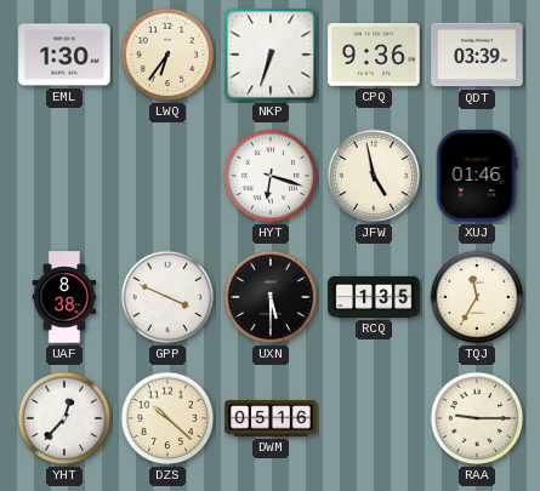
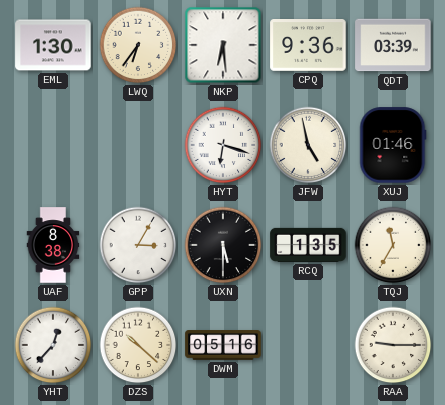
NKP: 6:33 -> 6:29 (223, 45)
GPP: 3:49 -> 3:05 (138, 245)
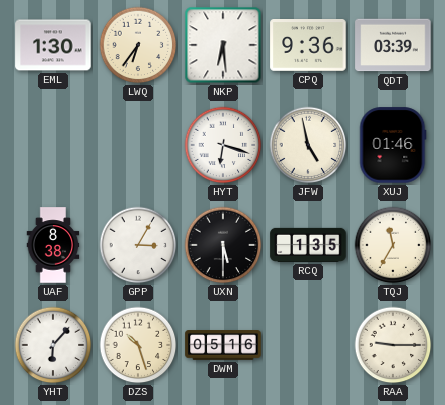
YHT: 12:37 -> 6:07 (53, 345)
DZS: 10:22 -> 10:27 (138, 345)
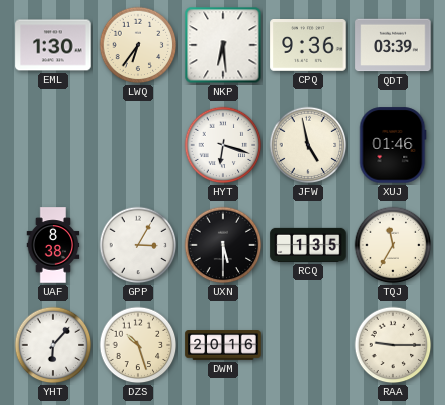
DWM: 05:16 -> 20:16 (223, 345)
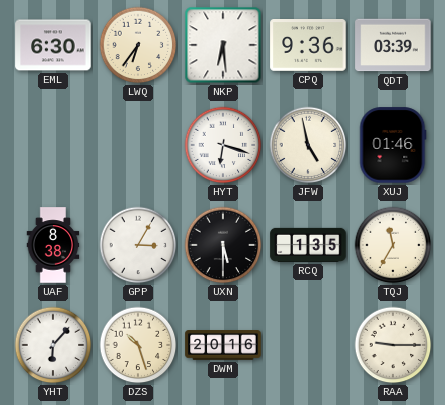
EML: 1:30 -> 6:30 (53, 45)
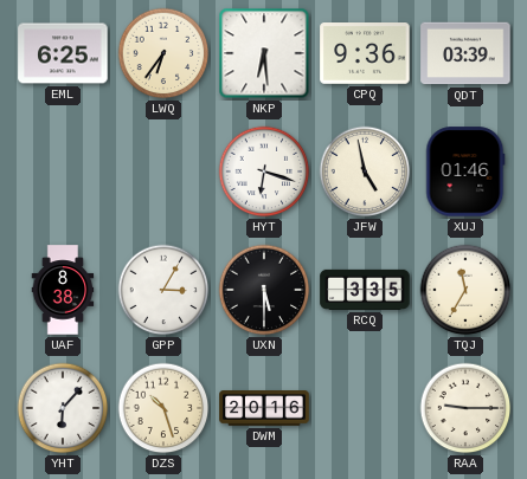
EML: 6:30 -> 6:25 (63, 53)
RCQ: 1:35 -> 3:35 (365, 290)
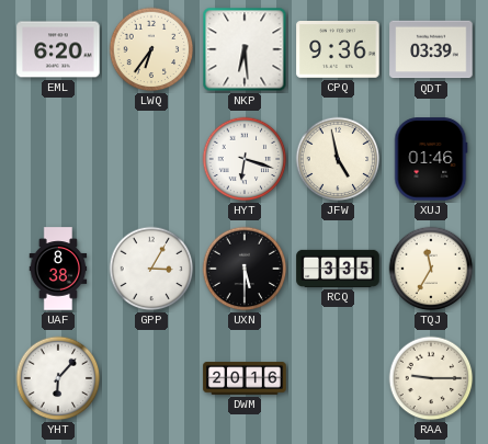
EML: 6:25 -> 6:20 (58, 49)
DZS: 10:27 -> none (163, 408)
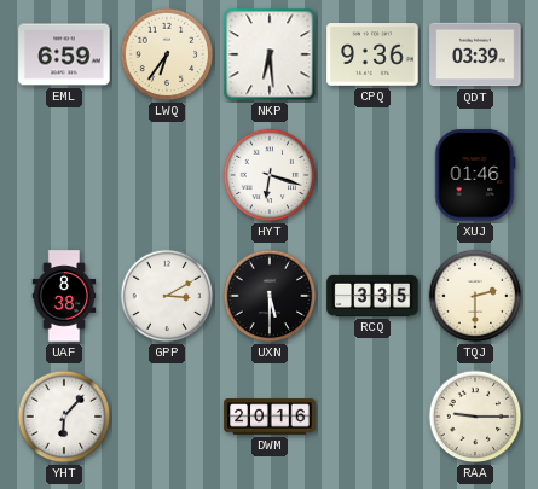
EML: 6:20 -> 6:59 (64, 54)
JFW: 4:58 -> none (338, 159)
GPP: 3:05 -> 3:10 (167, 296)
TQJ: 11:35 -> 2:30 (475, 296)
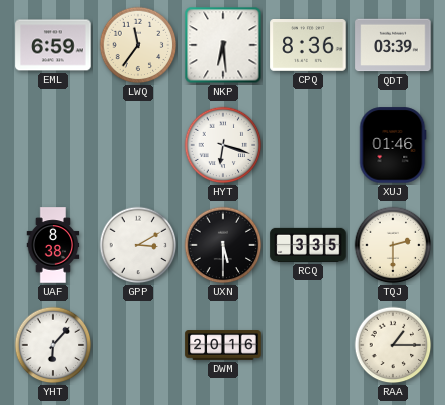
LWQ: 6:36 -> 11:36 (138, 45)
CPQ: 9:36 -> 8:36 (308, 45)
RAA: 9:15 -> 1:15 (393, 345)
